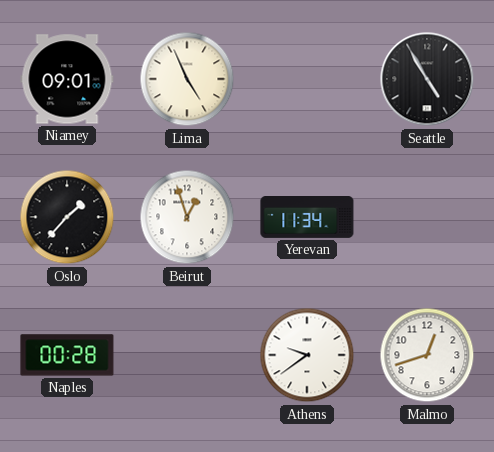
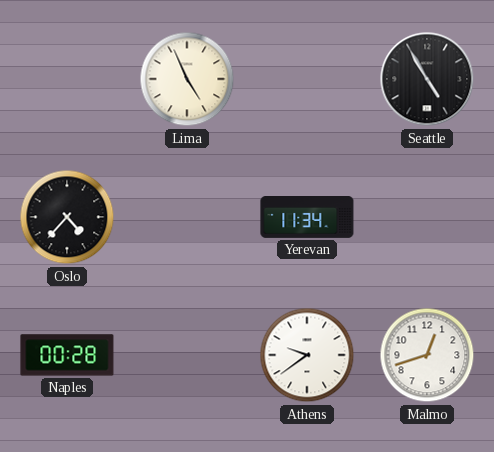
Niamey: 09:01 -> none (67, 79)
Oslo: 1:37 -> 4:37 (67, 217)
Beirut: 12:57 -> none (187, 217)
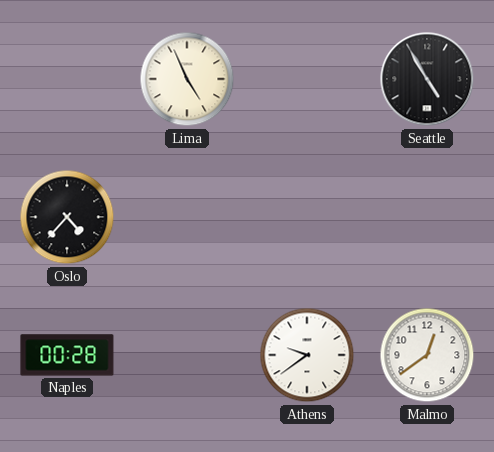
Yerevan: 11:34 -> none (307, 218)
Malmo: 12:42 -> 12:39 (427, 355)
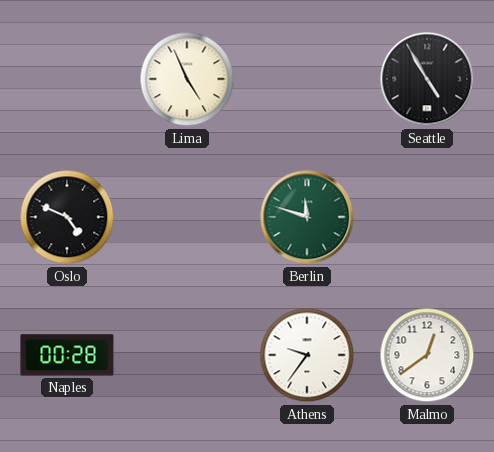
Oslo: 4:37 -> 4:49 (67, 217)
Berlin: none -> 11:48 (307, 217)
Athens: 9:39 -> 9:36 (307, 355)
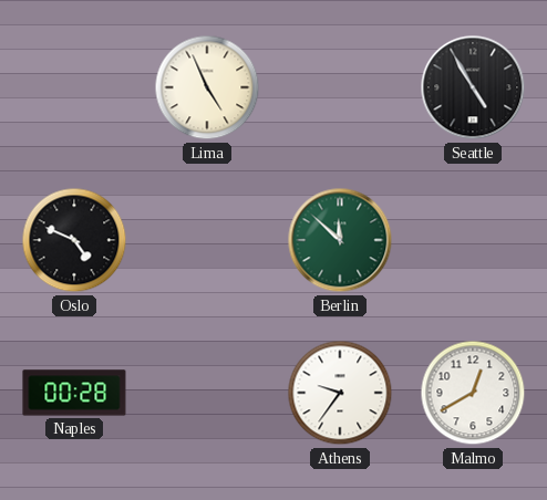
Berlin: 11:48 -> 11:52 (340, 240)
Malmo: 12:39 -> 12:40 (473, 393)
